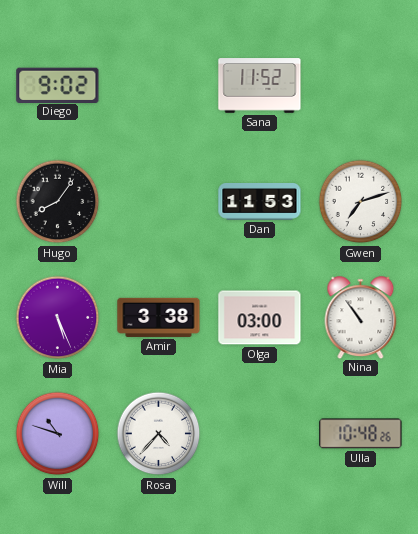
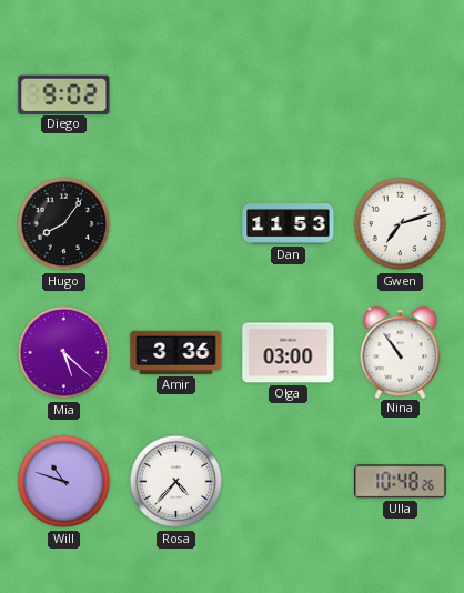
Sana: 11:52 -> none (260, 86)
Mia: 5:26 -> 5:22 (64, 353)
Amir: 3:38 -> 3:36 (176, 352)
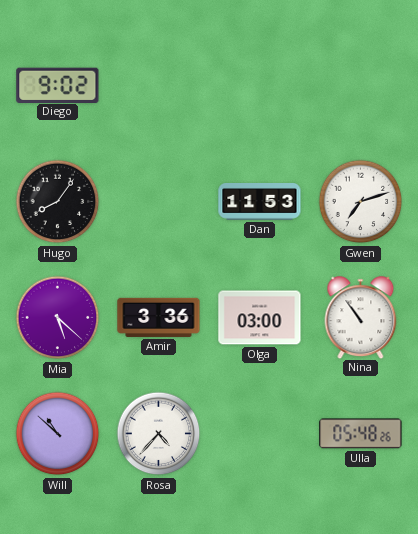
Will: 10:48 -> 10:52 (58, 434)
Ulla: 10:48 -> 05:48 (361, 434)
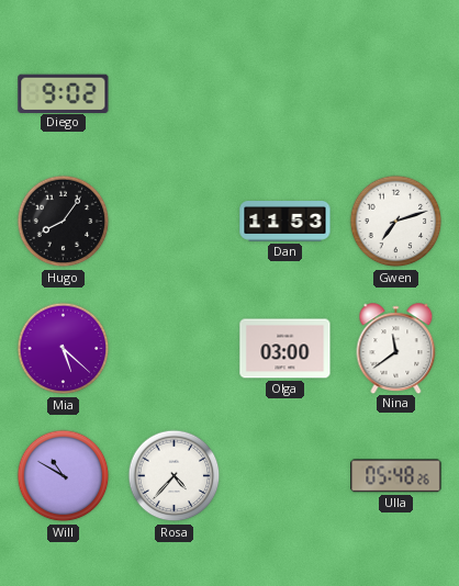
Amir: 3:36 -> none (159, 317)
Nina: 10:54 -> 11:39 (396, 348)
Will: 10:52 -> 10:50 (64, 476)
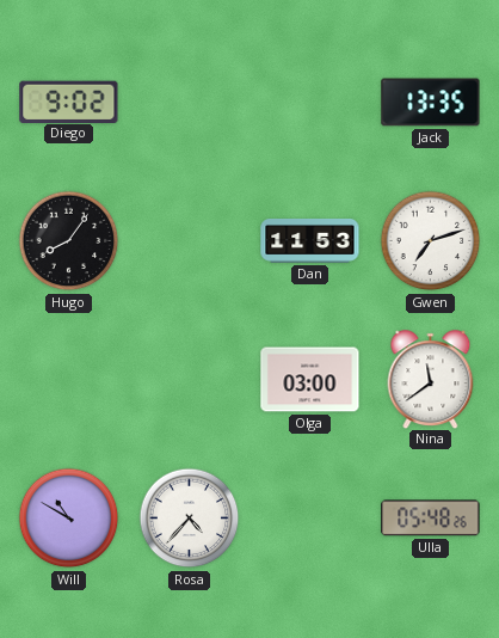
Jack: none -> 13:35 (431, 103)
Mia: 5:22 -> none (64, 349)
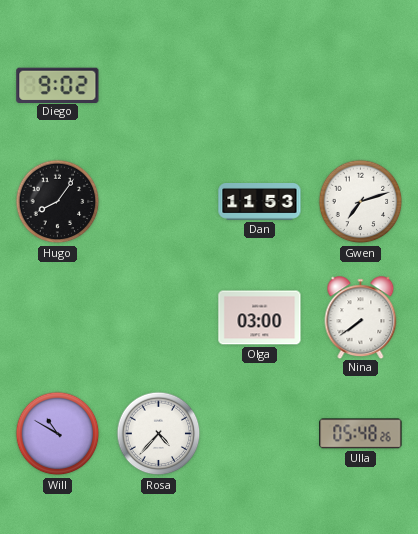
Jack: 13:35 -> none (431, 103)
Nina: 11:39 -> 7:39 (361, 317)
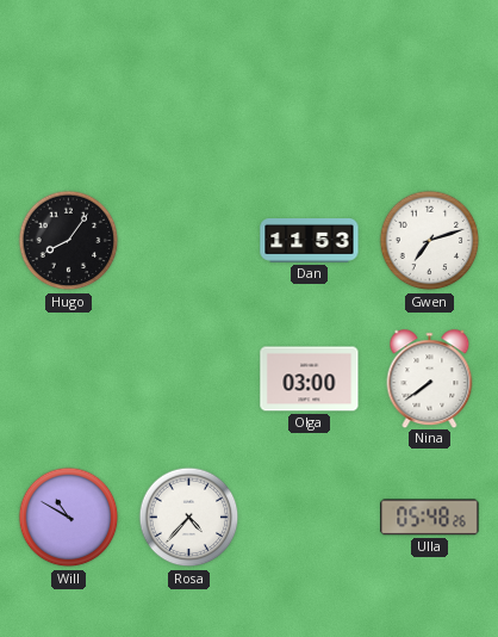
Diego: 9:02 -> none (58, 85)
